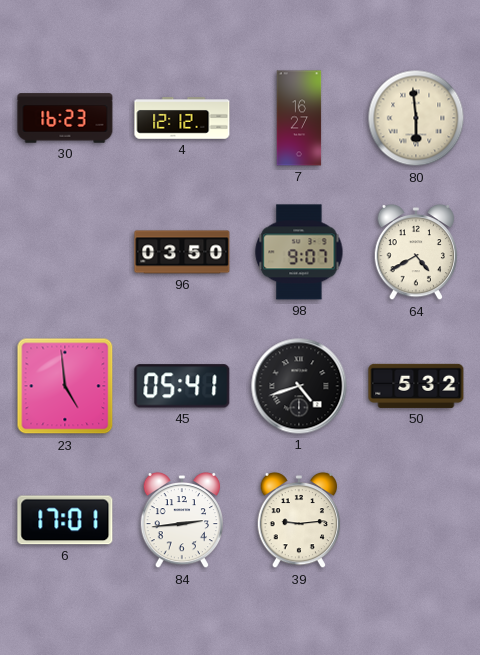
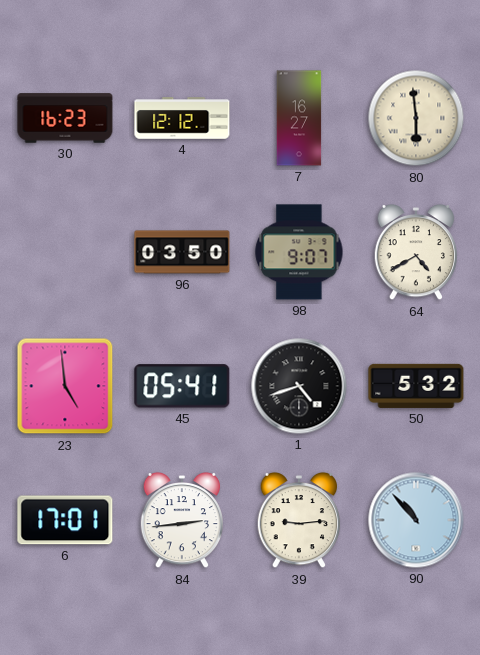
90: none -> 10:53 (416, 520)
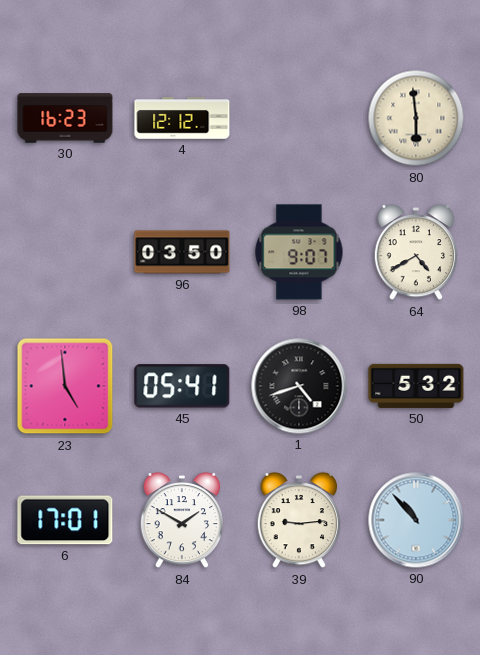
7: 16:27 -> none (299, 118)
84: 2:44 -> 1:50 (182, 520)
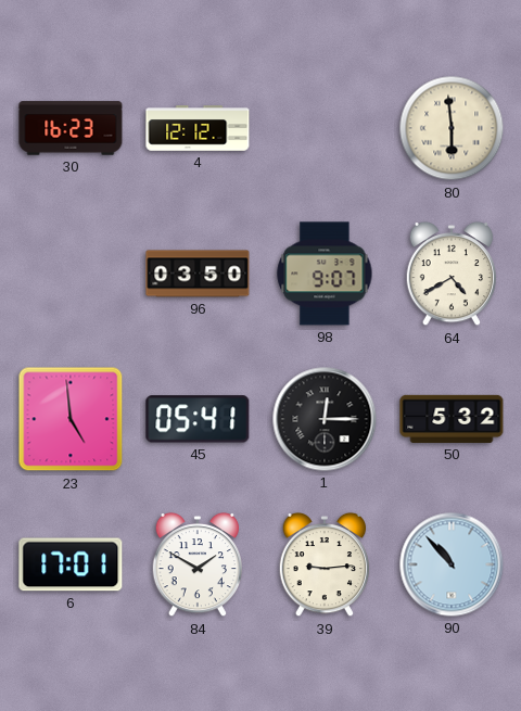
1: 4:42 -> 12:15 (325, 419)
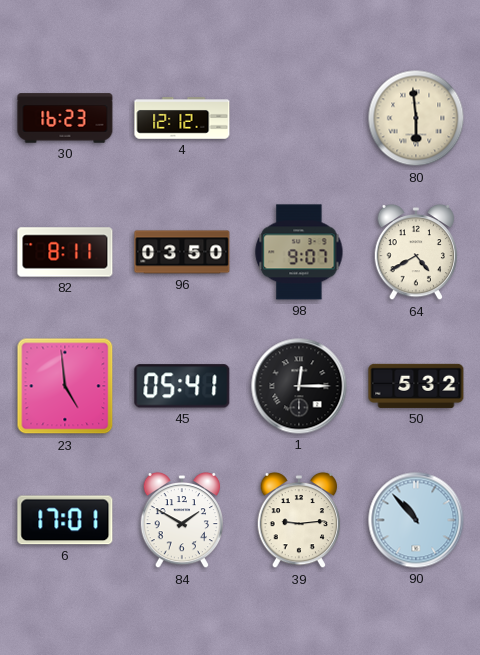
82: none -> 8:11 (65, 252)
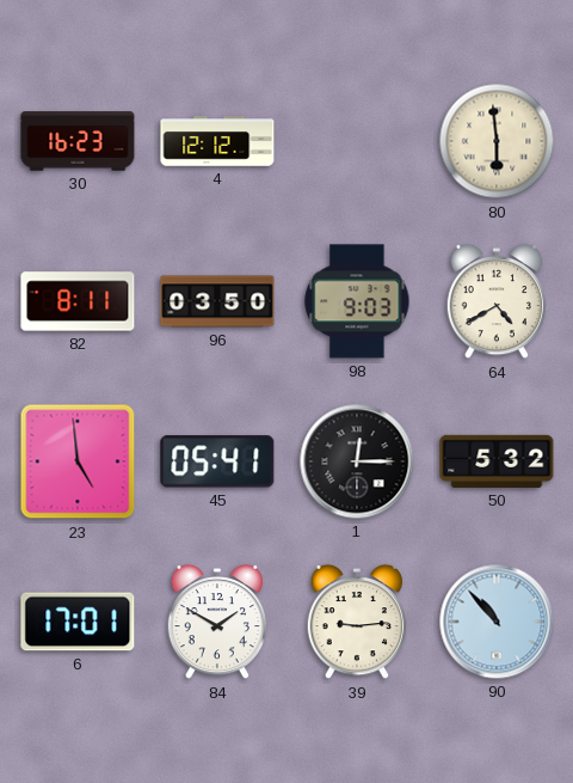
98: 9:07 -> 9:03 (357, 301)
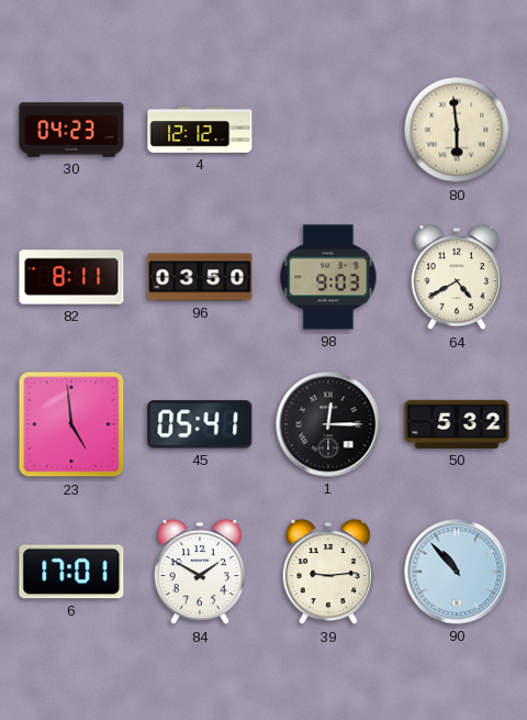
30: 16:23 -> 04:23 (71, 130)
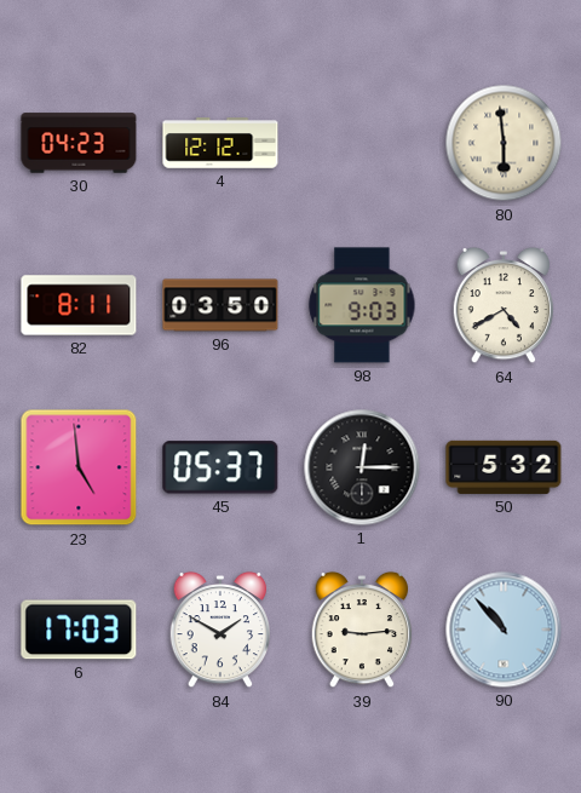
45: 05:41 -> 05:37 (220, 467)
6: 17:01 -> 17:03 (79, 630)
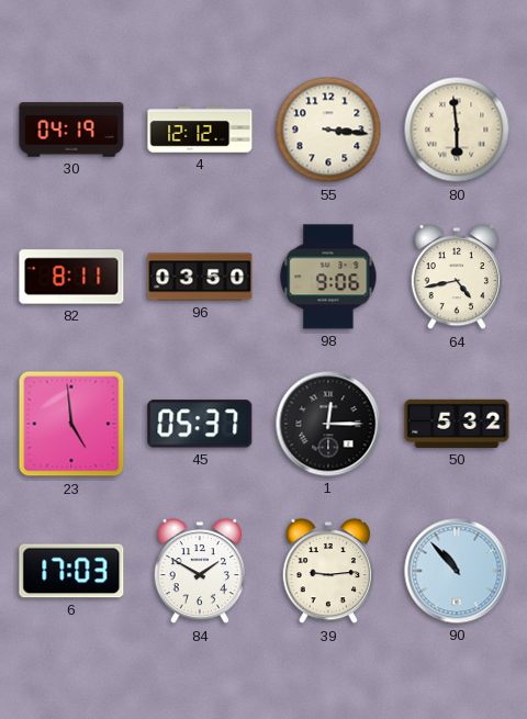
30: 04:23 -> 04:19 (71, 130)
55: none -> 3:16 (328, 130)
98: 9:03 -> 9:06 (328, 277)
64: 4:40 -> 4:43 (457, 277)
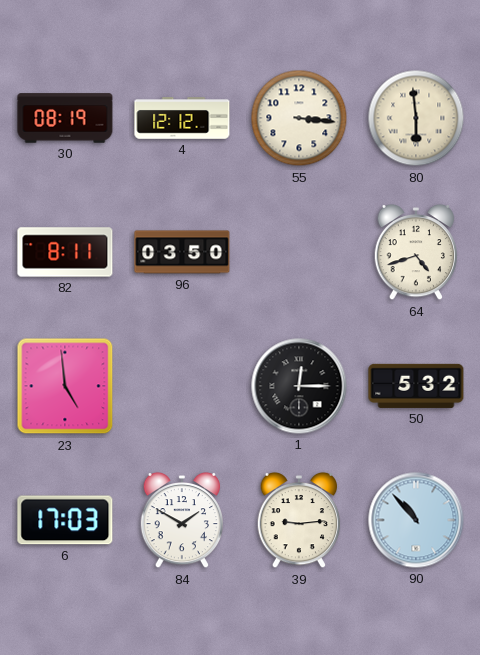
30: 04:19 -> 08:19 (65, 118)
98: 9:06 -> none (328, 277)
64: 4:43 -> 4:42 (416, 252)
45: 05:37 -> none (200, 424)
